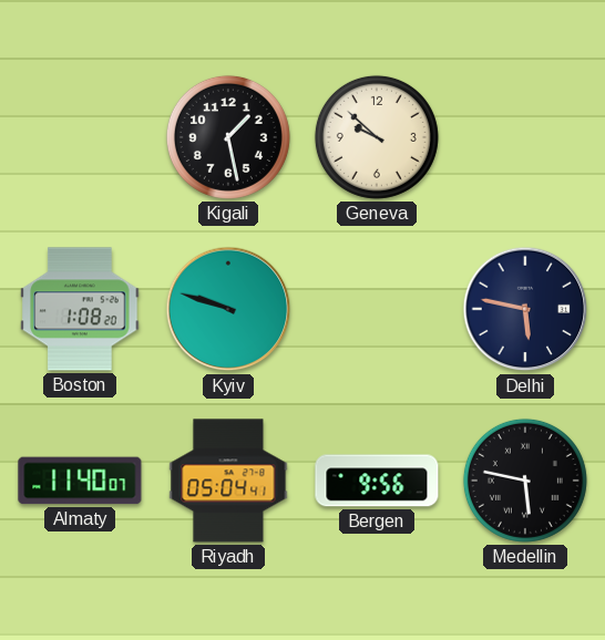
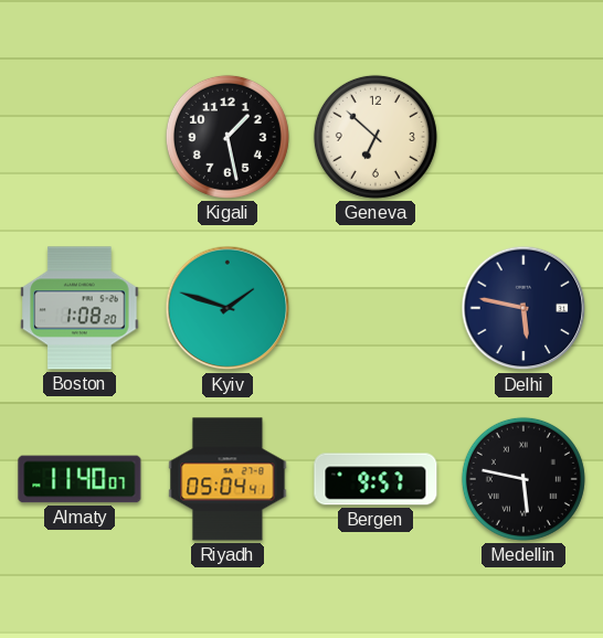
Geneva: 9:52 -> 6:52 (375, 137)
Kyiv: 9:48 -> 1:48 (228, 308)
Bergen: 9:56 -> 9:57 (375, 479)
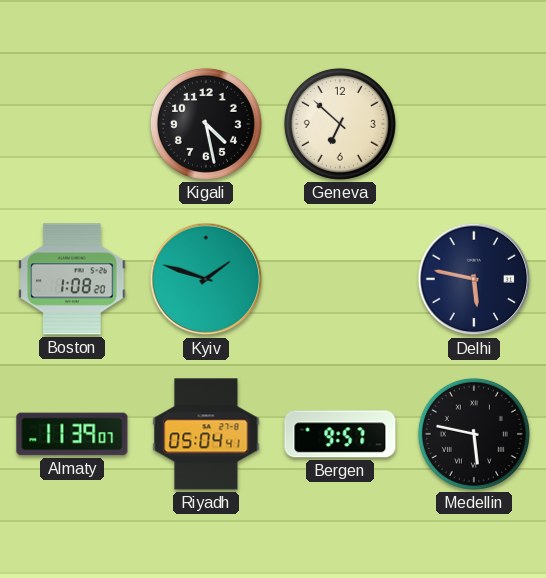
Kigali: 1:28 -> 4:28 (206, 124)
Almaty: 11:40 -> 11:39 (72, 434)
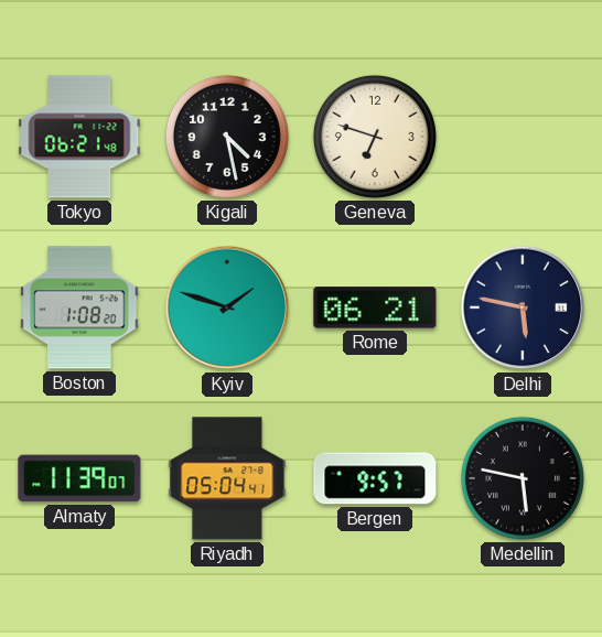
Tokyo: none -> 06:21 (79, 137)
Geneva: 6:52 -> 6:48 (375, 137)
Rome: none -> 06:21 (375, 307)
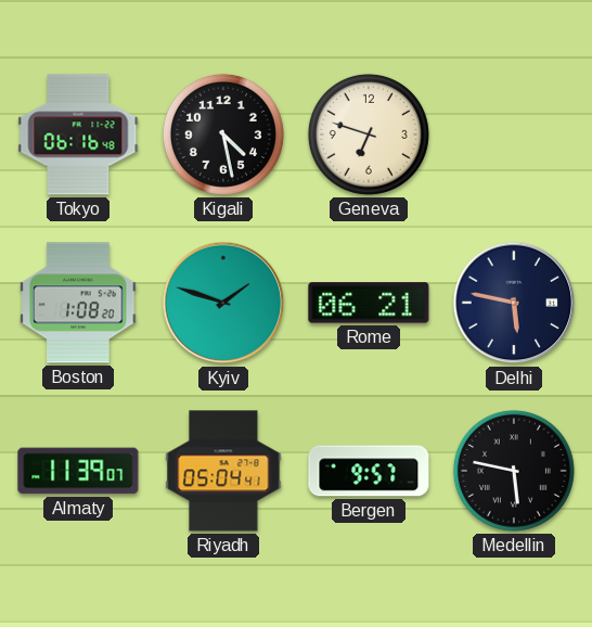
Tokyo: 06:21 -> 06:16 (78, 135)
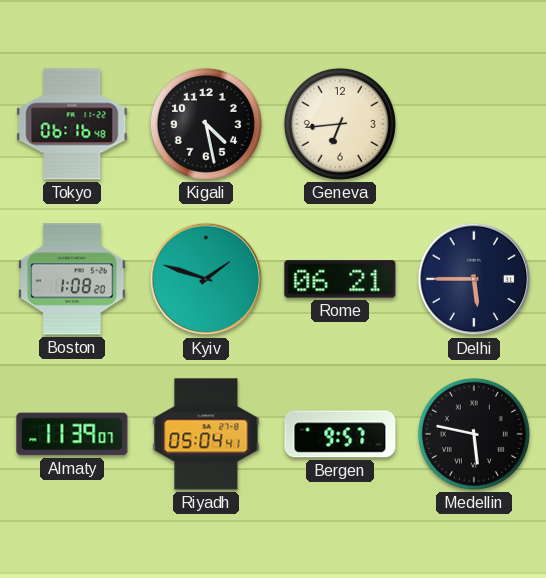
Geneva: 6:48 -> 6:44 (340, 124)
Delhi: 5:47 -> 5:45 (474, 279)
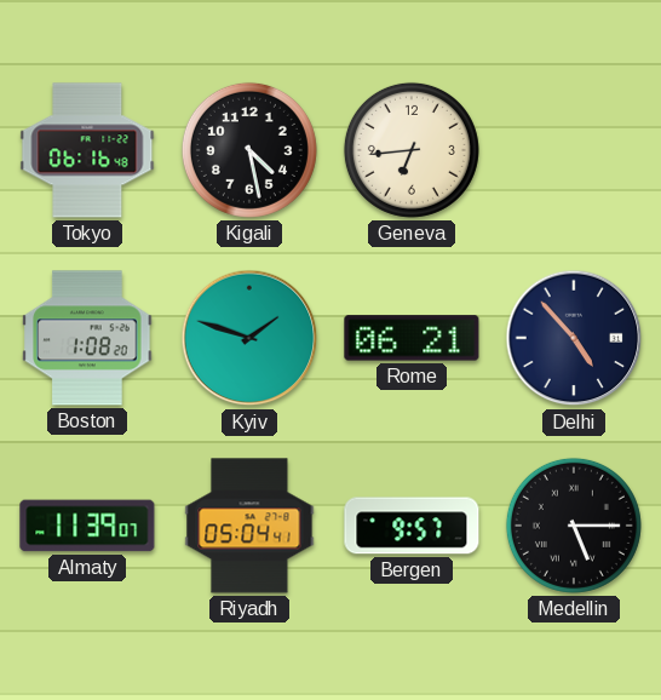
Delhi: 5:45 -> 4:53 (574, 338)
Medellin: 5:47 -> 5:15 (574, 526)
